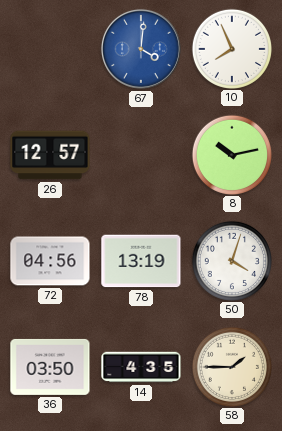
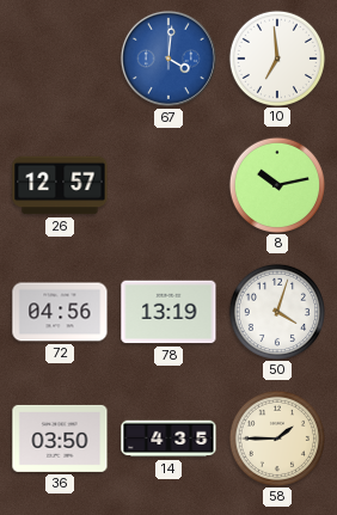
10: 7:56 -> 6:59 (276, 57)
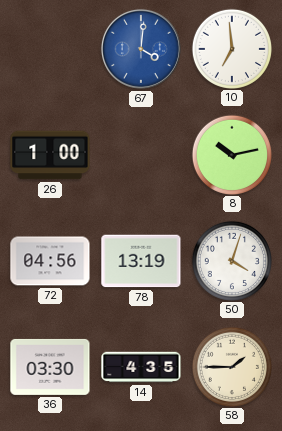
26: 12:57 -> 1:00 (50, 155)
36: 03:50 -> 03:30 (50, 367)
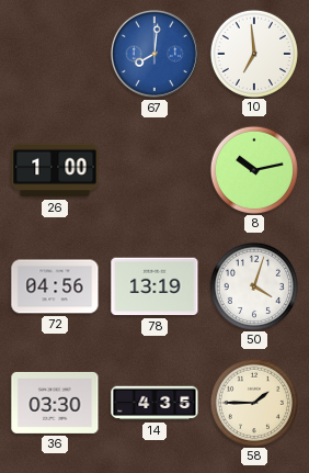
67: 4:01 -> 8:01 (154, 54)
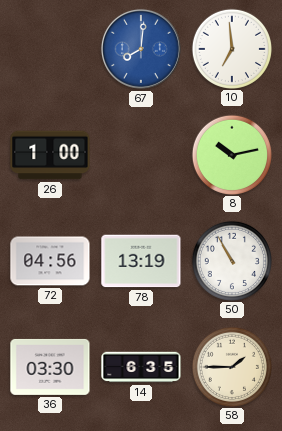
50: 4:03 -> 10:55 (231, 260)
14: 4:35 -> 6:35 (141, 367)
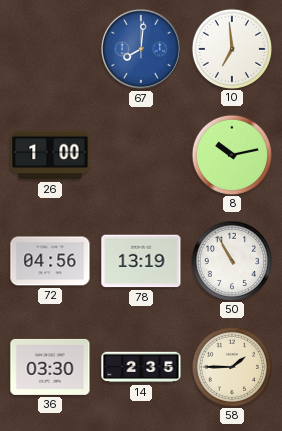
14: 6:35 -> 2:35 (141, 367)
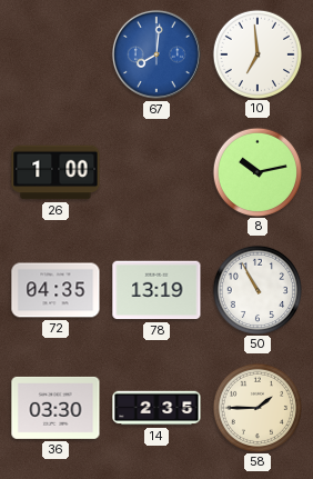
72: 04:56 -> 04:35 (55, 290)
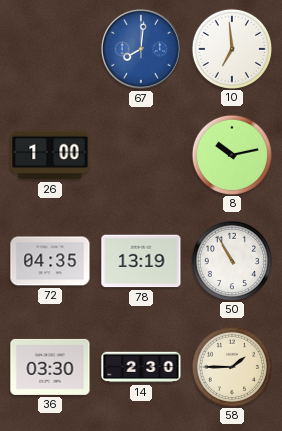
14: 2:35 -> 2:30 (141, 367)
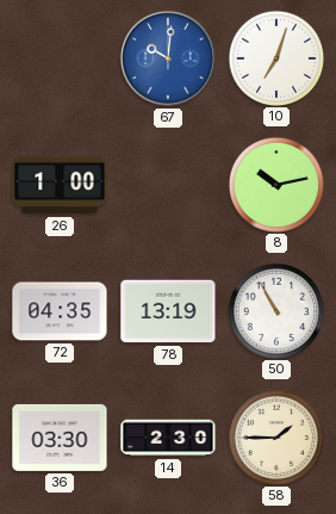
67: 8:01 -> 10:01 (168, 58)
10: 6:59 -> 7:03 (275, 57)
